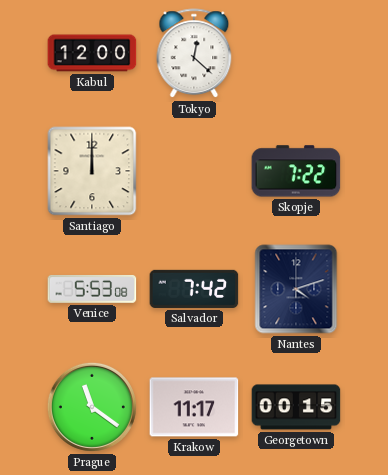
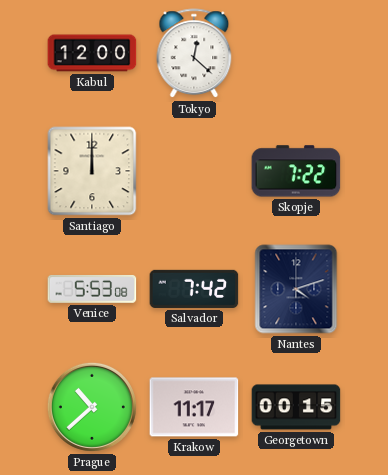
Prague: 11:21 -> 10:38 (92, 407)
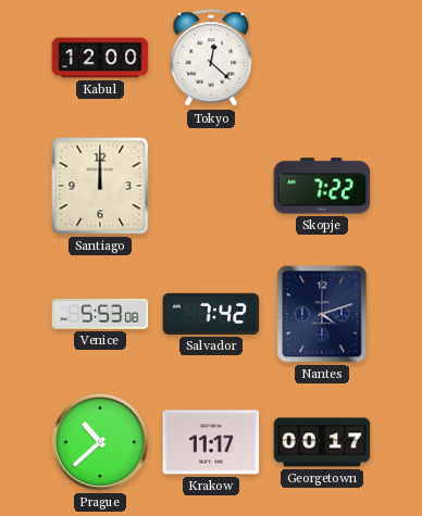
Georgetown: 00:15 -> 00:17 (322, 442)
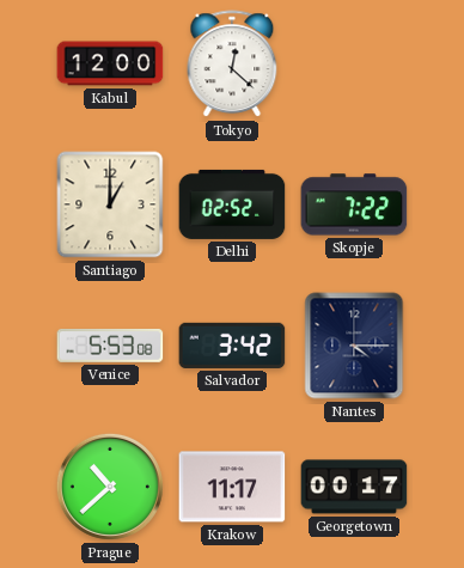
Santiago: 12:00 -> 1:00 (110, 204)
Delhi: none -> 02:52 (232, 204)
Salvador: 7:42 -> 3:42 (232, 346)
Nantes: 4:12 -> 4:15 (354, 346)
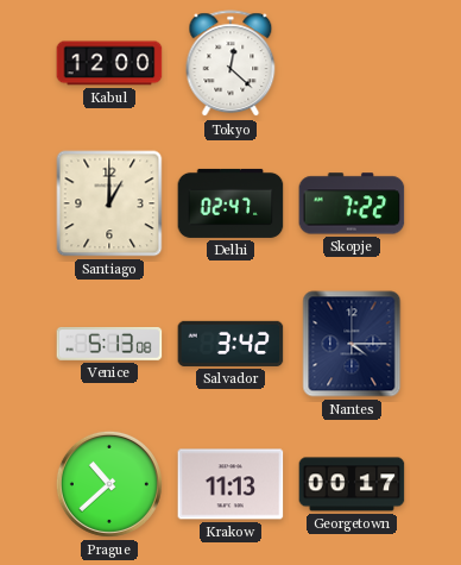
Delhi: 02:52 -> 02:47 (230, 203)
Venice: 5:53 -> 5:13 (109, 344)
Krakow: 11:17 -> 11:13 (230, 484)
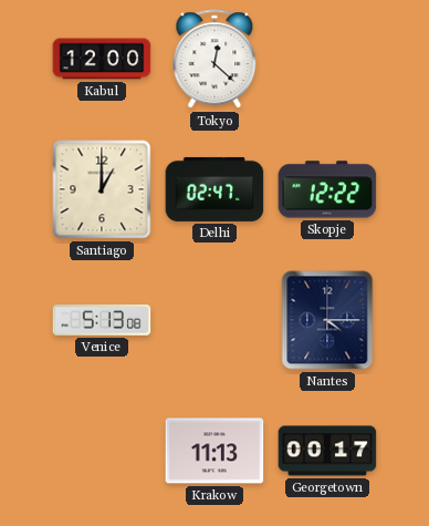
Skopje: 7:22 -> 12:22 (327, 189)
Salvador: 3:42 -> none (230, 344)
Prague: 10:38 -> none (109, 484)
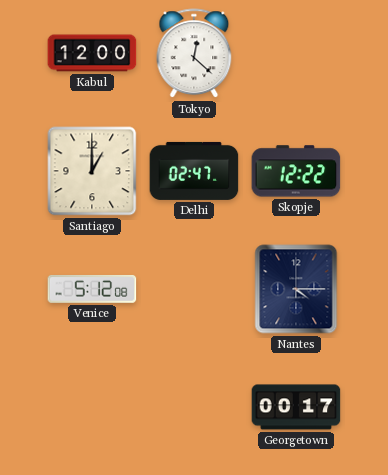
Venice: 5:13 -> 5:12 (92, 289)
Krakow: 11:13 -> none (214, 451)
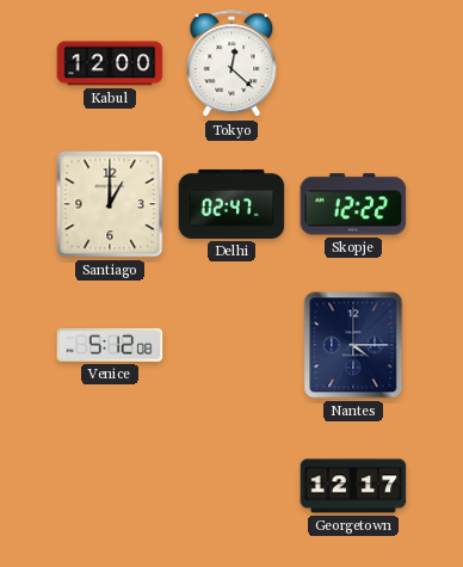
Georgetown: 00:17 -> 12:17 (353, 486)
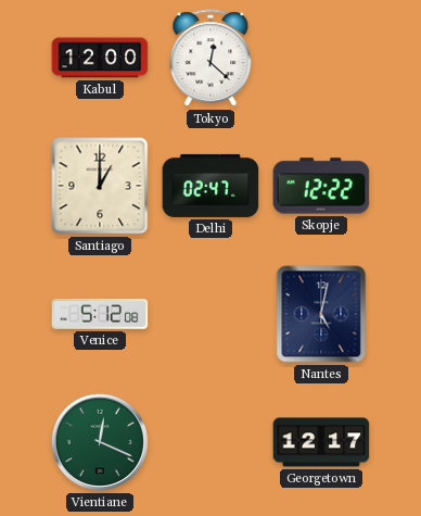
Nantes: 4:15 -> 5:02 (321, 314)
Vientiane: none -> 12:19 (100, 442)
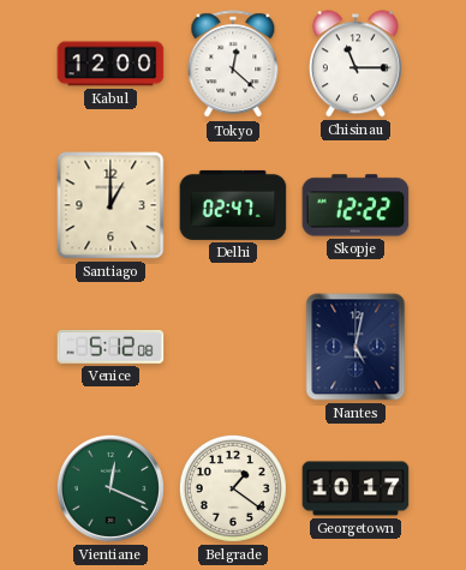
Chisinau: none -> 11:15 (356, 64)
Belgrade: none -> 1:21 (233, 488)
Georgetown: 12:17 -> 10:17 (356, 488)
